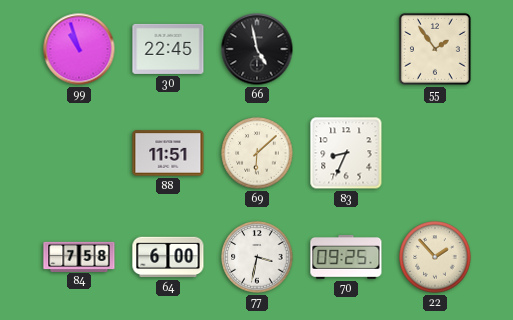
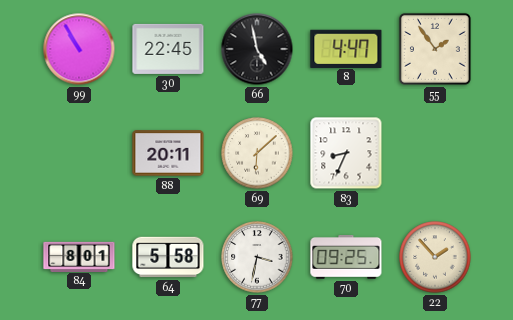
99: 10:57 -> 10:55 (79, 49)
8: none -> 4:47 (346, 48)
88: 11:51 -> 20:11 (168, 153)
84: 7:58 -> 8:01 (79, 256)
64: 6:00 -> 5:58 (168, 257)
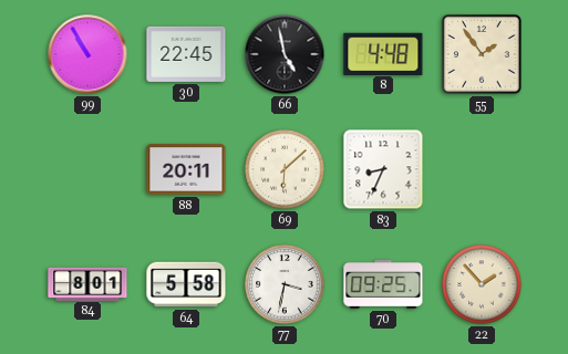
8: 4:47 -> 4:48 (383, 53)
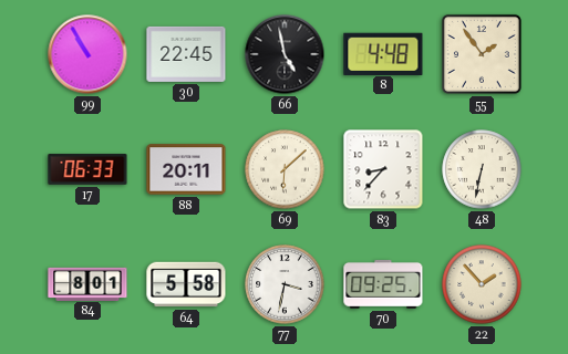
17: none -> 06:33 (87, 169)
83: 8:34 -> 8:37 (383, 169)
48: none -> 6:32 (482, 169)
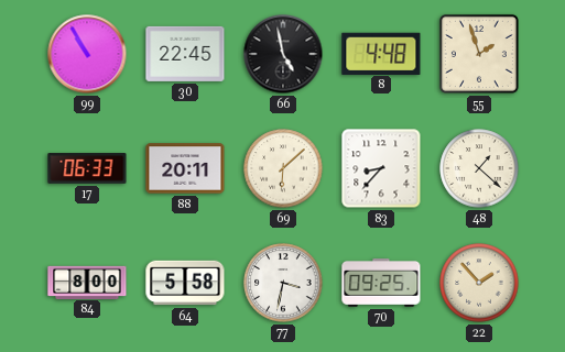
55: 1:54 -> 1:57 (479, 54)
48: 6:32 -> 1:22 (479, 168)
84: 8:01 -> 8:00 (87, 282)
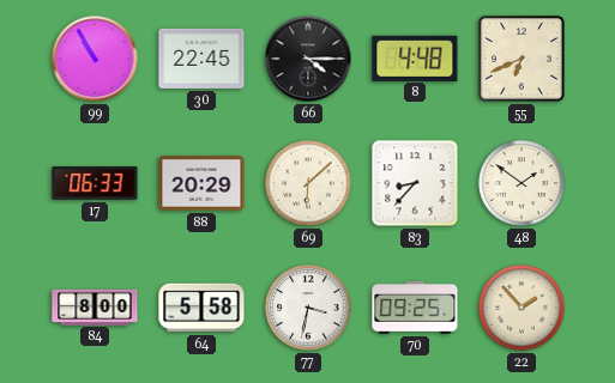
66: 4:58 -> 4:15 (308, 59)
55: 1:57 -> 6:41 (521, 59)
88: 20:11 -> 20:29 (201, 183)
48: 1:22 -> 1:51 (521, 183)
